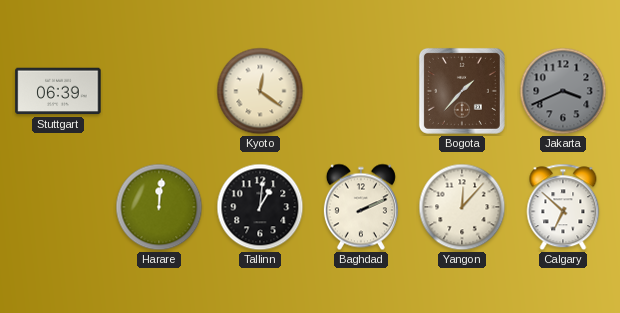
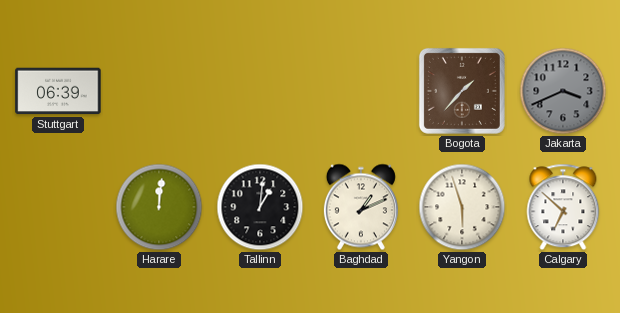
Kyoto: 12:21 -> none (260, 91)
Baghdad: 2:11 -> 1:11 (361, 207)
Yangon: 12:07 -> 5:57 (462, 207)
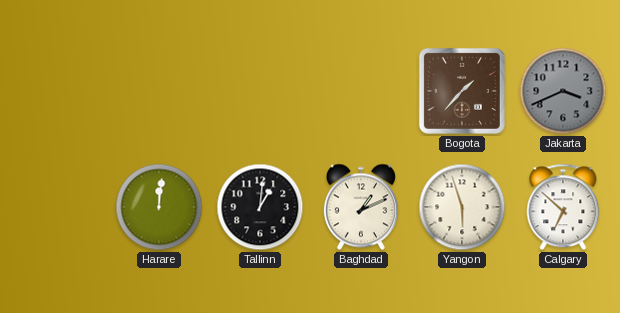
Stuttgart: 06:39 -> none (58, 91)
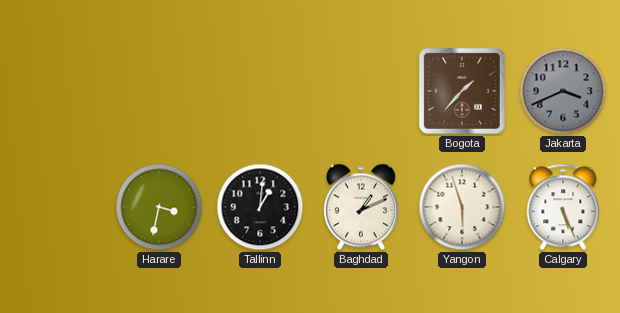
Harare: 12:01 -> 3:32 (159, 207)
Calgary: 6:52 -> 5:26 (563, 207)
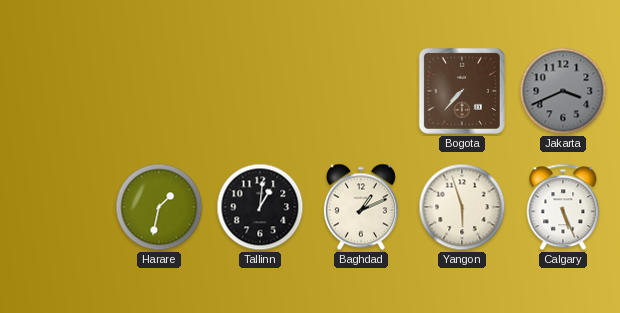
Bogota: 1:37 -> 7:37 (462, 91)
Harare: 3:32 -> 1:32 (159, 207)
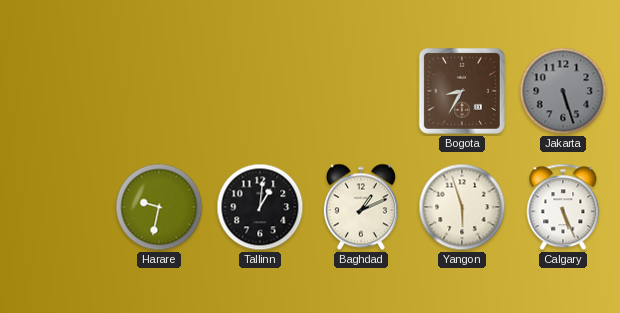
Bogota: 7:37 -> 8:35 (462, 91)
Jakarta: 3:41 -> 5:27 (563, 91)
Harare: 1:32 -> 9:32 (159, 207)
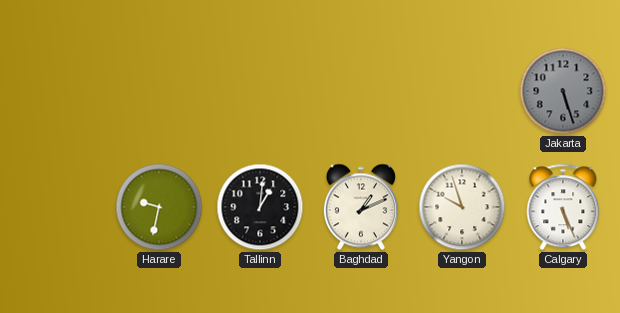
Bogota: 8:35 -> none (462, 91)
Yangon: 5:57 -> 9:57 (462, 207)
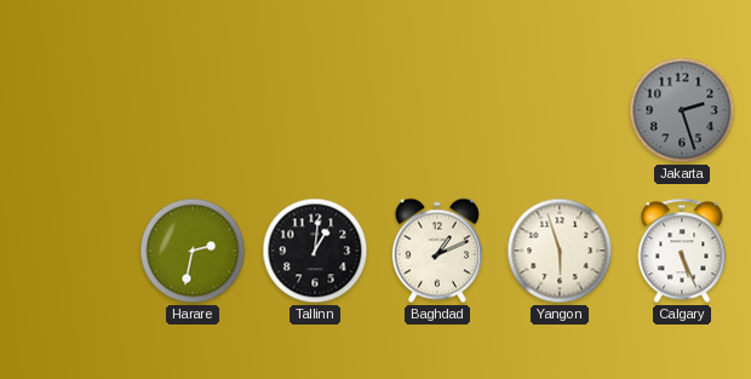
Jakarta: 5:27 -> 2:27 (682, 110)
Harare: 9:32 -> 2:32 (193, 251)
Yangon: 9:57 -> 5:57 (560, 251)
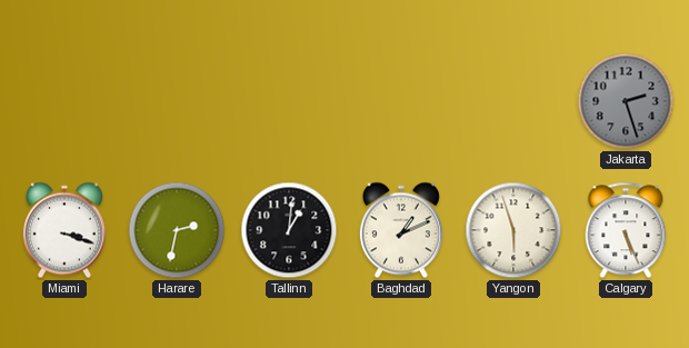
Miami: none -> 3:18 (64, 230)
